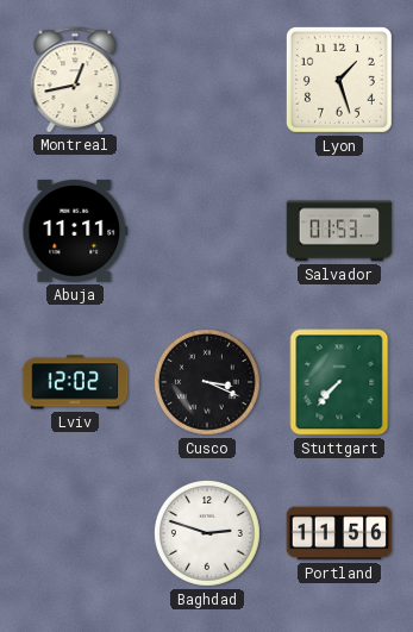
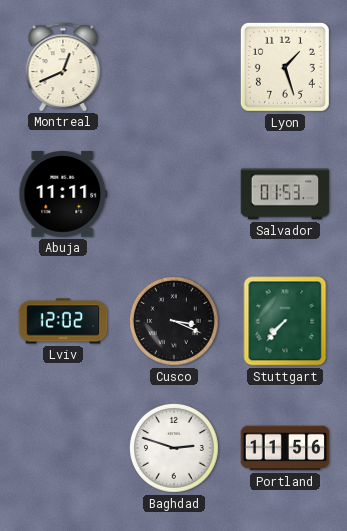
Montreal: 12:43 -> 12:41 (63, 67)
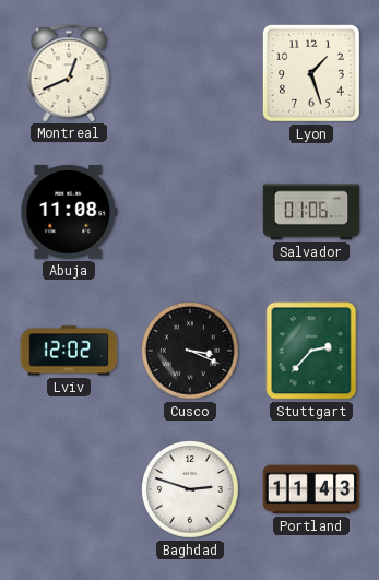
Abuja: 11:11 -> 11:08 (69, 212)
Salvador: 01:53 -> 01:06 (311, 212)
Stuttgart: 7:37 -> 2:37 (311, 351)
Portland: 11:56 -> 11:43 (311, 489)
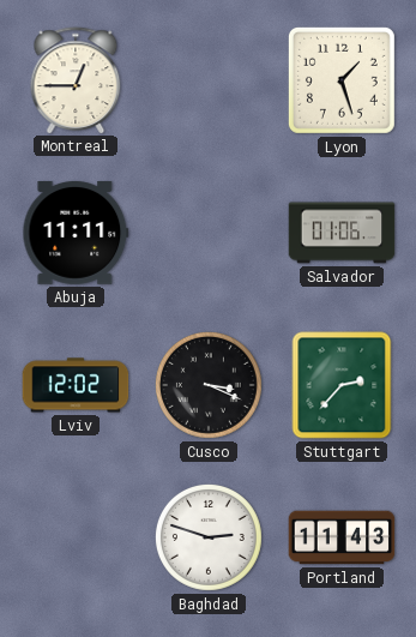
Montreal: 12:41 -> 12:45 (76, 80)
Abuja: 11:08 -> 11:11 (76, 233)
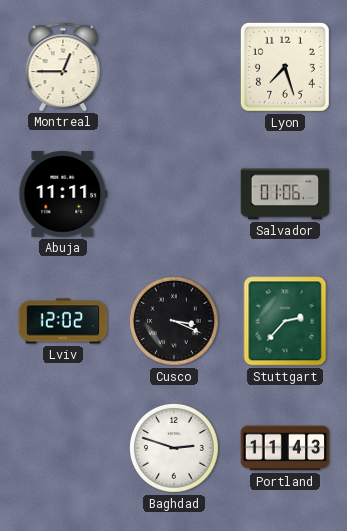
Lyon: 1:27 -> 7:27 (285, 67)
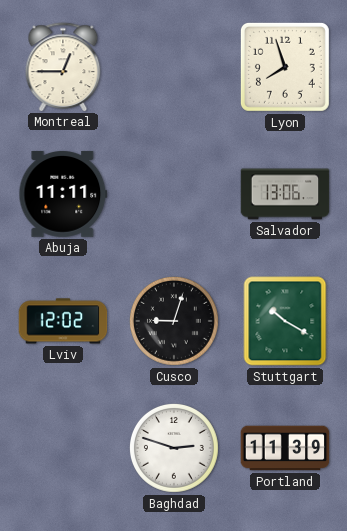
Lyon: 7:27 -> 7:57 (285, 67)
Salvador: 01:06 -> 13:06 (285, 194)
Cusco: 3:19 -> 9:03 (174, 321)
Stuttgart: 2:37 -> 10:20 (285, 321)
Portland: 11:43 -> 11:39 (285, 448)
